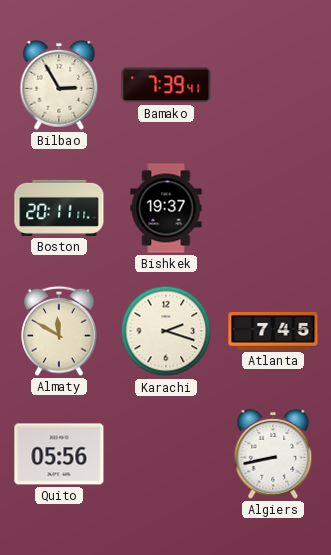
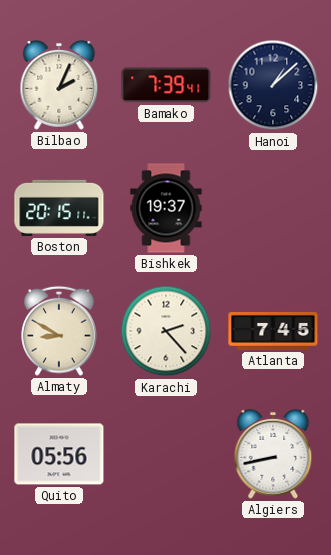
Bilbao: 2:55 -> 2:04 (59, 85)
Hanoi: none -> 1:08 (273, 85)
Boston: 20:11 -> 20:15 (59, 208)
Almaty: 11:50 -> 8:50 (59, 331)
Karachi: 2:18 -> 2:23 (166, 331)
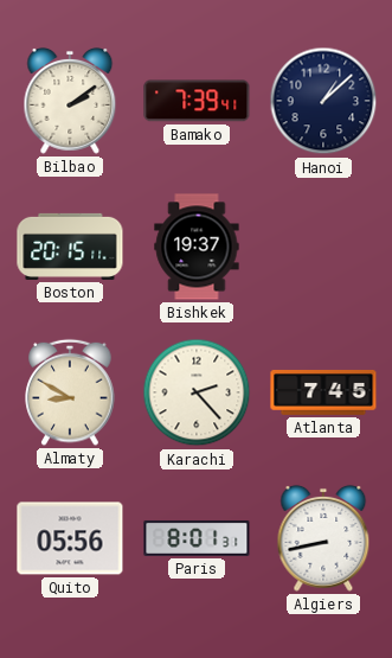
Bilbao: 2:04 -> 2:09 (70, 101)
Paris: none -> 8:01 (197, 538)
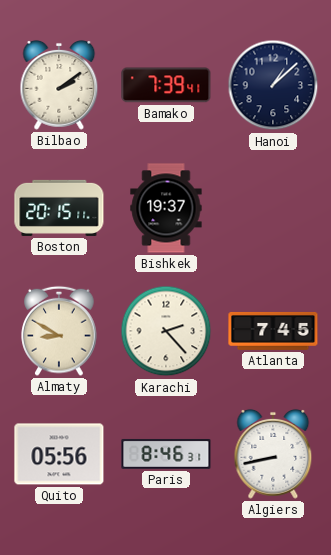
Paris: 8:01 -> 8:46 (166, 454)
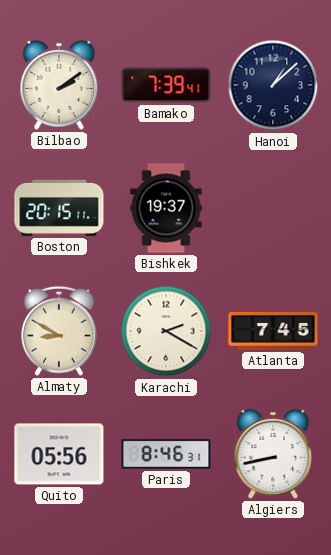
Karachi: 2:23 -> 2:20 (166, 331)
